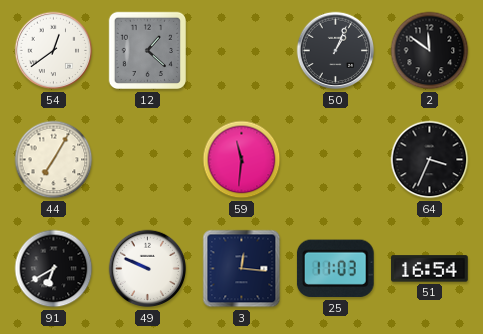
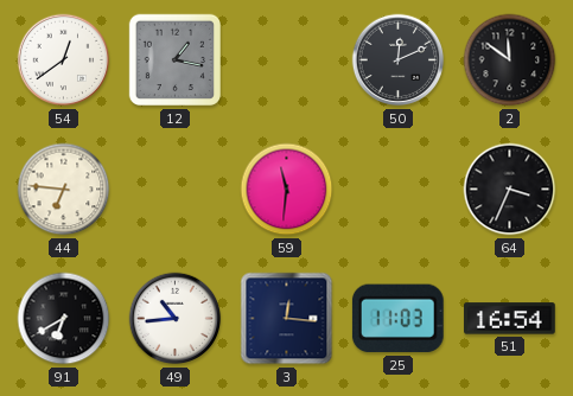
12: 1:22 -> 1:17 (176, 60)
50: 1:04 -> 12:11 (399, 60)
44: 7:05 -> 6:46 (64, 190)
49: 9:49 -> 10:44 (176, 319)
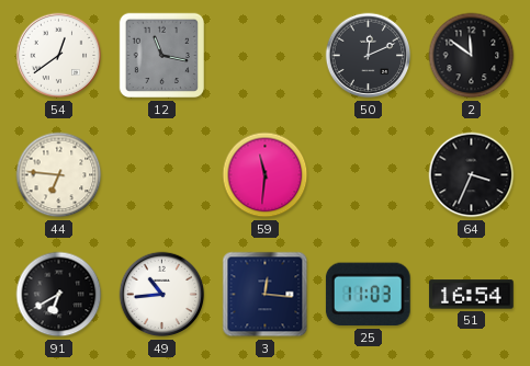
12: 1:17 -> 11:17 (162, 56)
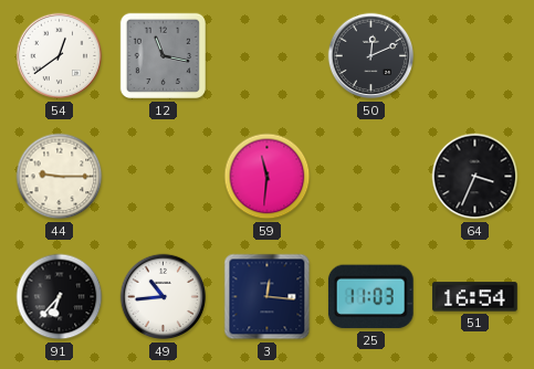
2: 11:51 -> none (472, 56)
44: 6:46 -> 9:15 (60, 177)
91: 6:40 -> 6:37 (60, 297)
